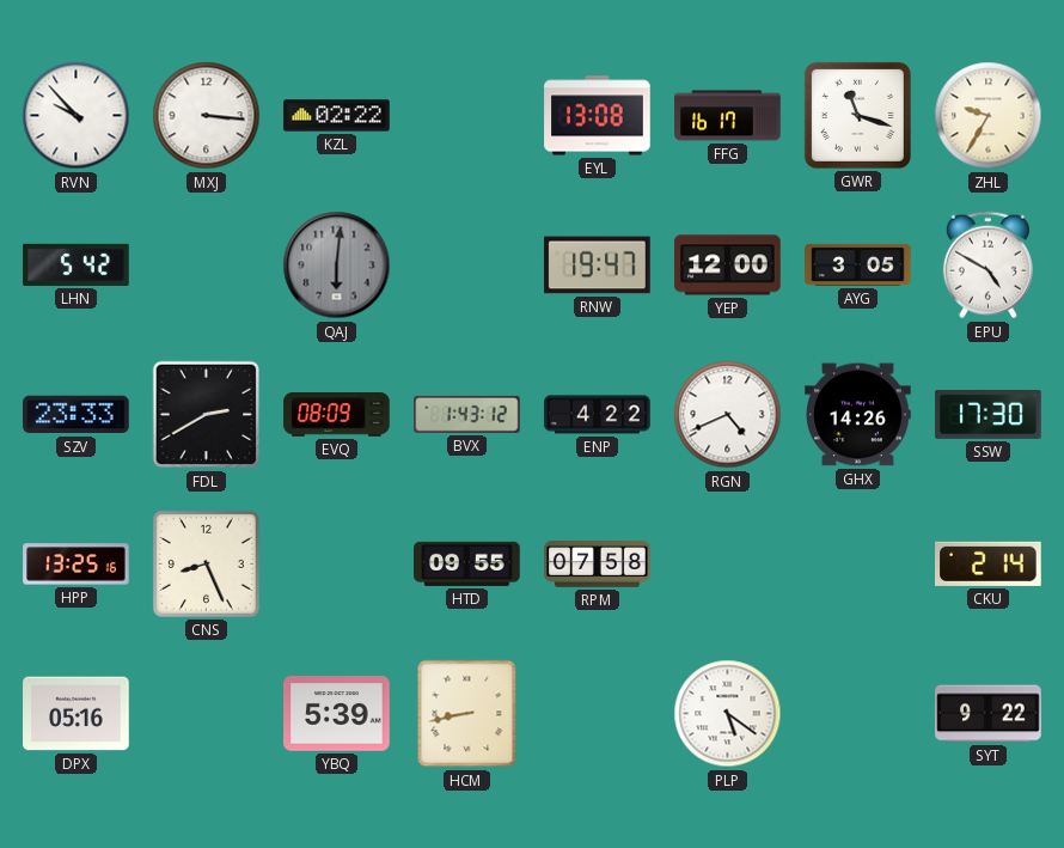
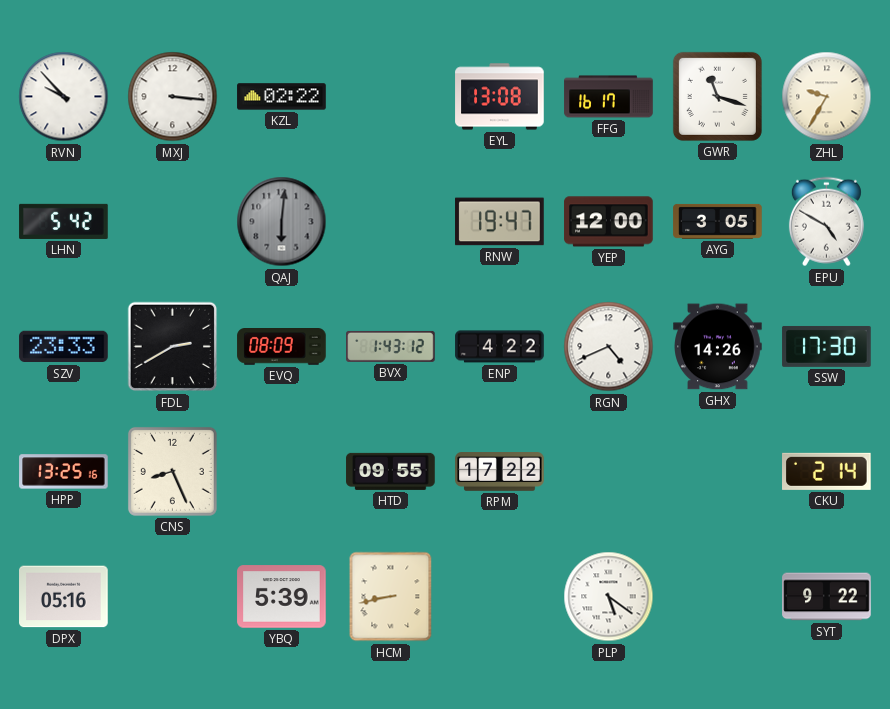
RPM: 07:58 -> 17:22 (500, 472)
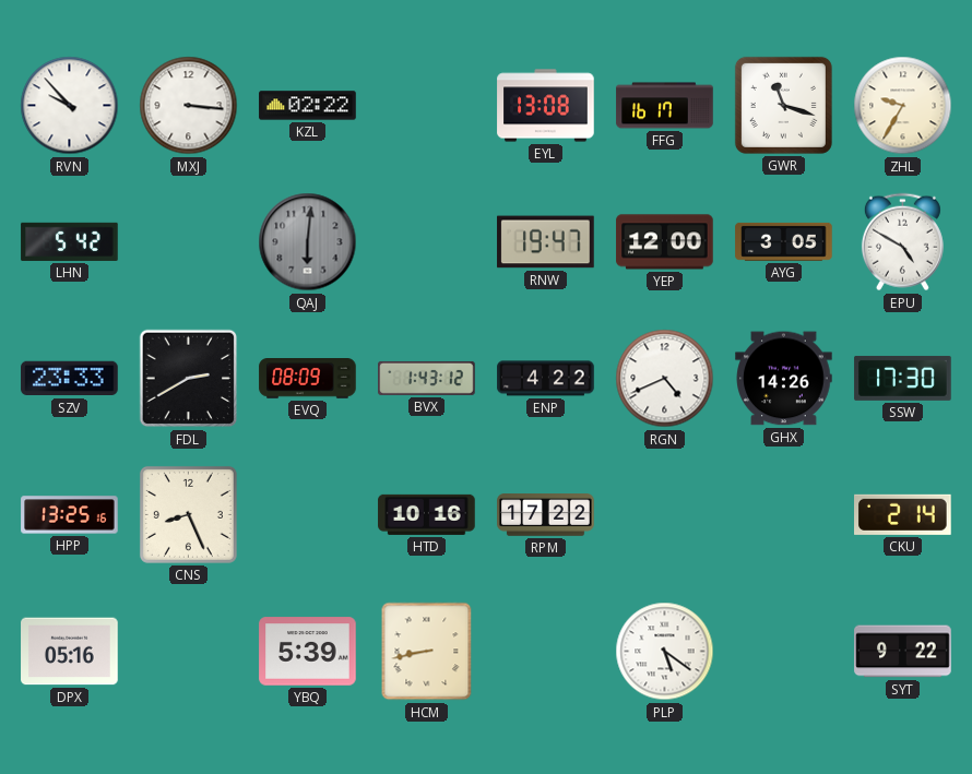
HTD: 09:55 -> 10:16 (427, 514)
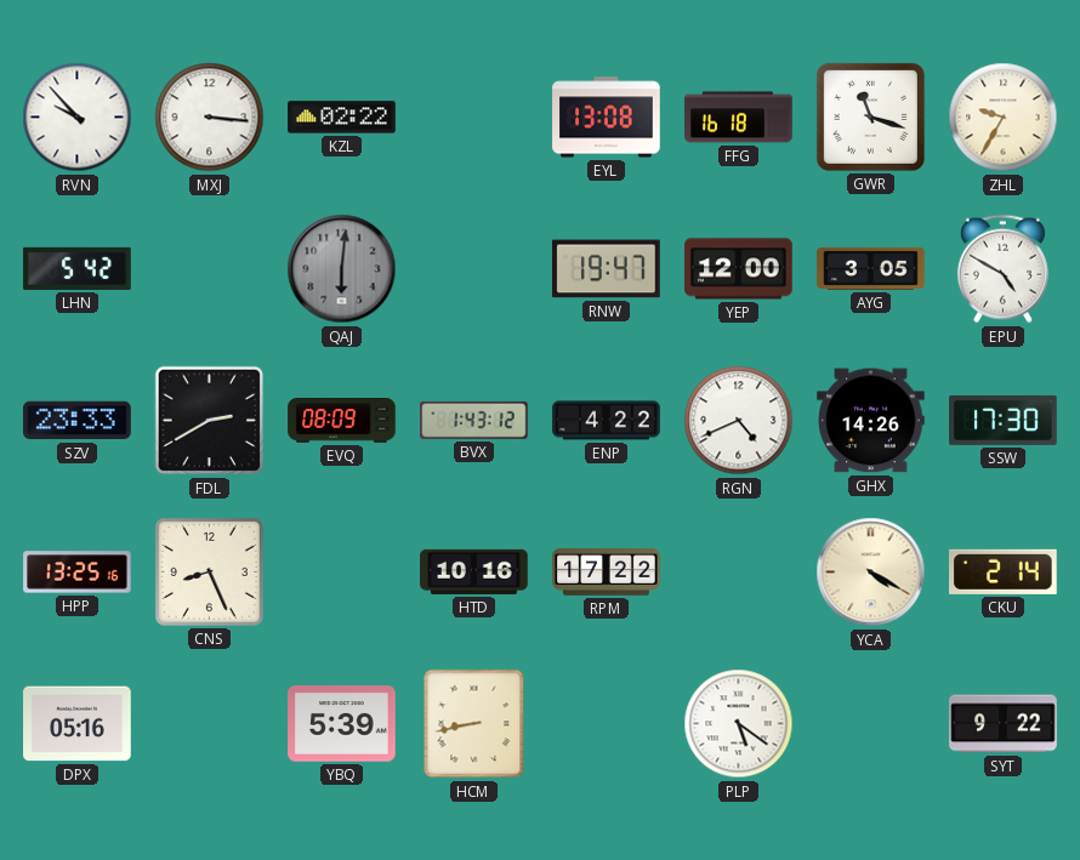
FFG: 16:17 -> 16:18 (739, 118)
YCA: none -> 4:20 (871, 573)
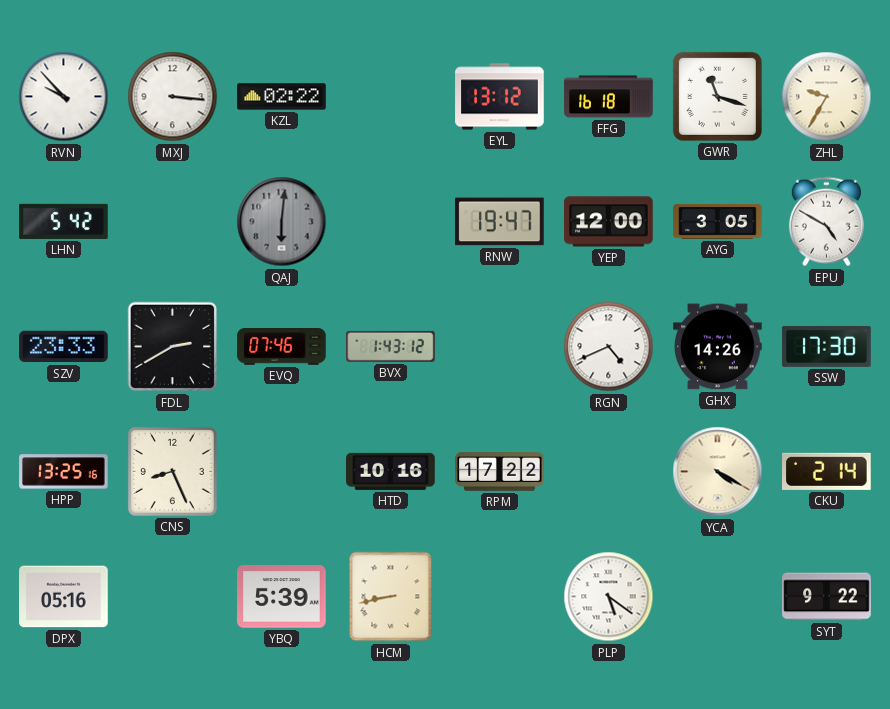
EYL: 13:08 -> 13:12 (500, 97)
EVQ: 08:09 -> 07:46 (282, 347)
ENP: 4:22 -> none (607, 421)
